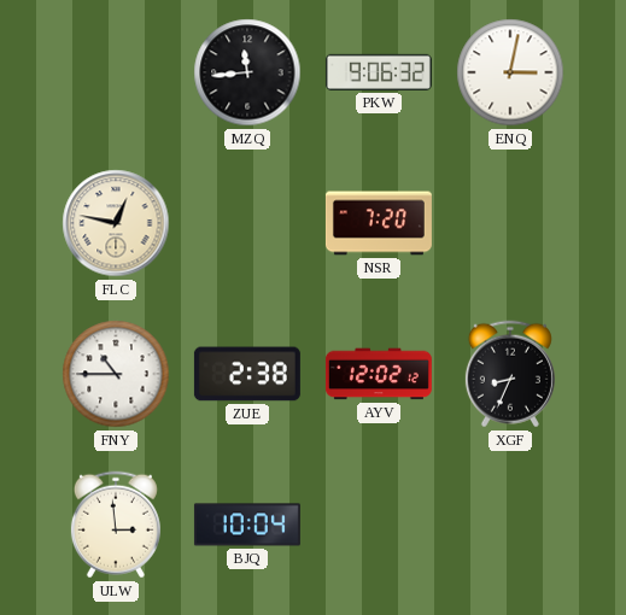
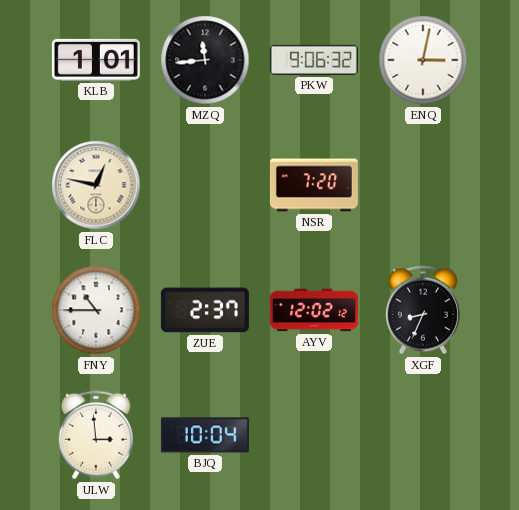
KLB: none -> 1:01 (96, 60)
ZUE: 2:38 -> 2:37 (205, 310)
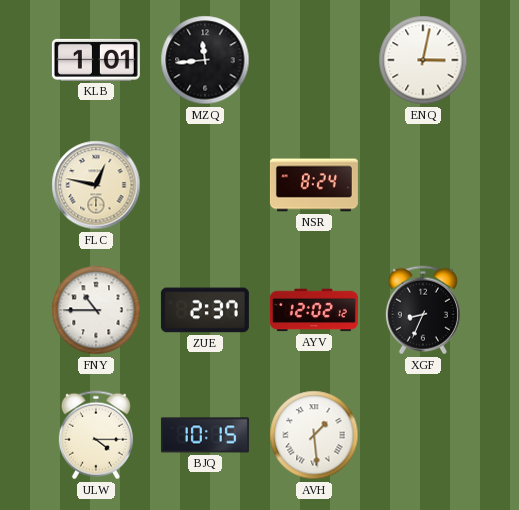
PKW: 9:06 -> none (314, 60)
NSR: 7:20 -> 8:24 (314, 185)
ULW: 2:59 -> 4:15 (96, 435)
BJQ: 10:04 -> 10:15 (205, 435)
AVH: none -> 1:29 (314, 435)
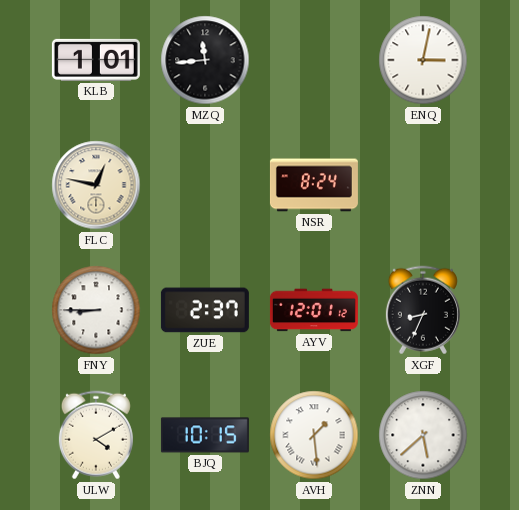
FNY: 10:45 -> 8:45 (96, 310)
AYV: 12:02 -> 12:01 (314, 310)
ULW: 4:15 -> 4:10 (96, 435)
ZNN: none -> 5:38 (423, 435)
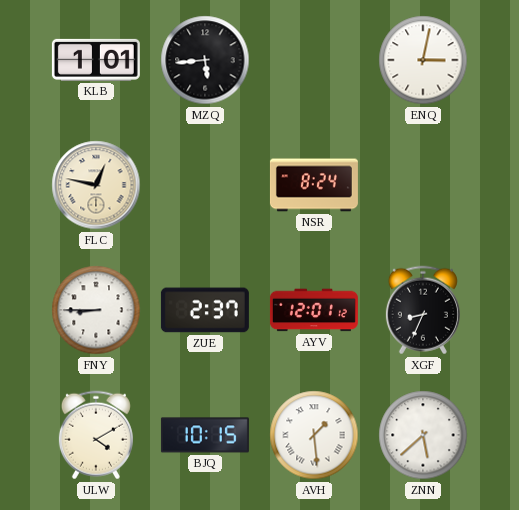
MZQ: 11:44 -> 5:44 (205, 60)
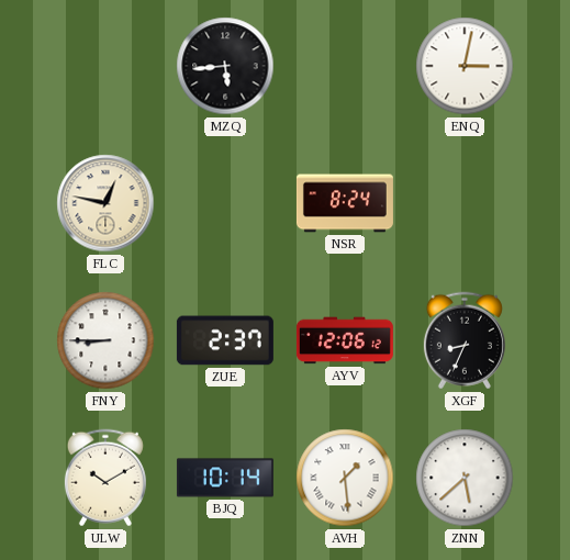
KLB: 1:01 -> none (96, 60)
AYV: 12:01 -> 12:06 (345, 340)
ULW: 4:10 -> 10:10 (105, 478)
BJQ: 10:15 -> 10:14 (225, 478)
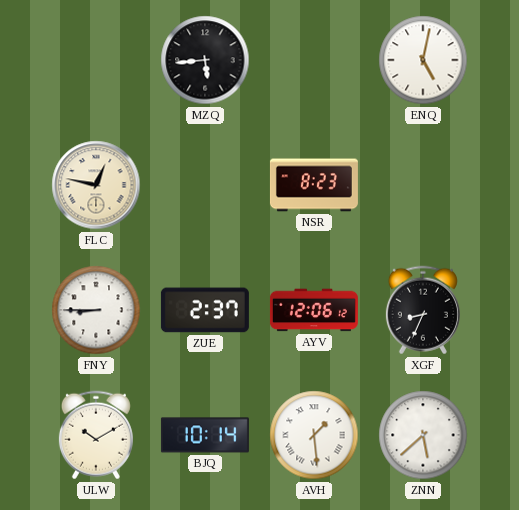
ENQ: 3:02 -> 5:02 (423, 60)
NSR: 8:24 -> 8:23 (314, 185)
